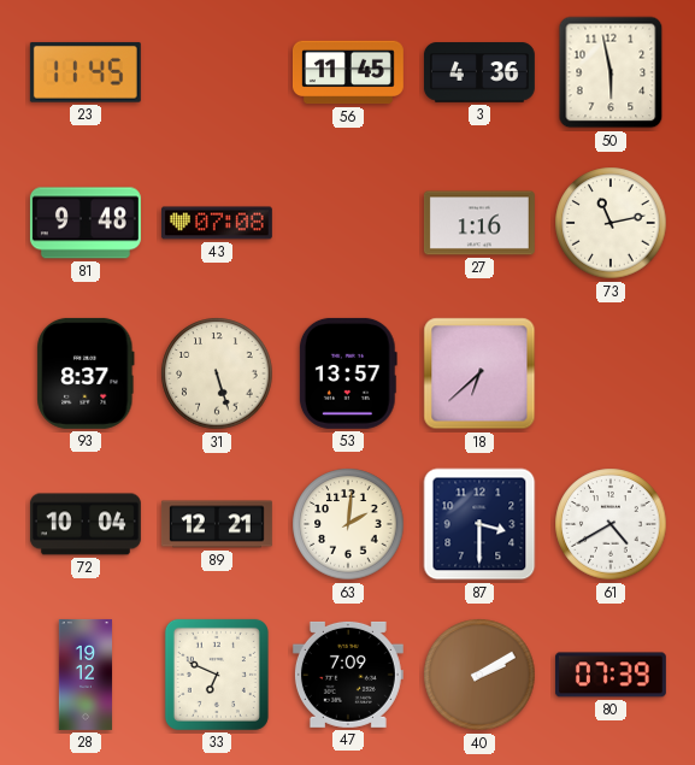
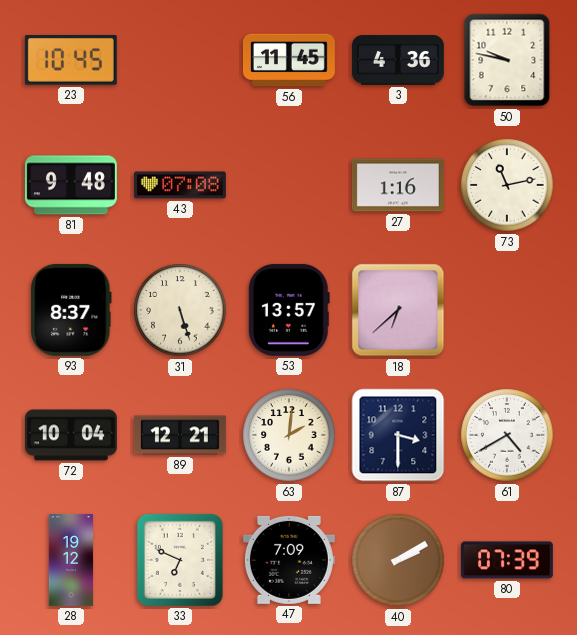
23: 11:45 -> 10:45 (71, 60)
50: 5:58 -> 9:47 (507, 60)
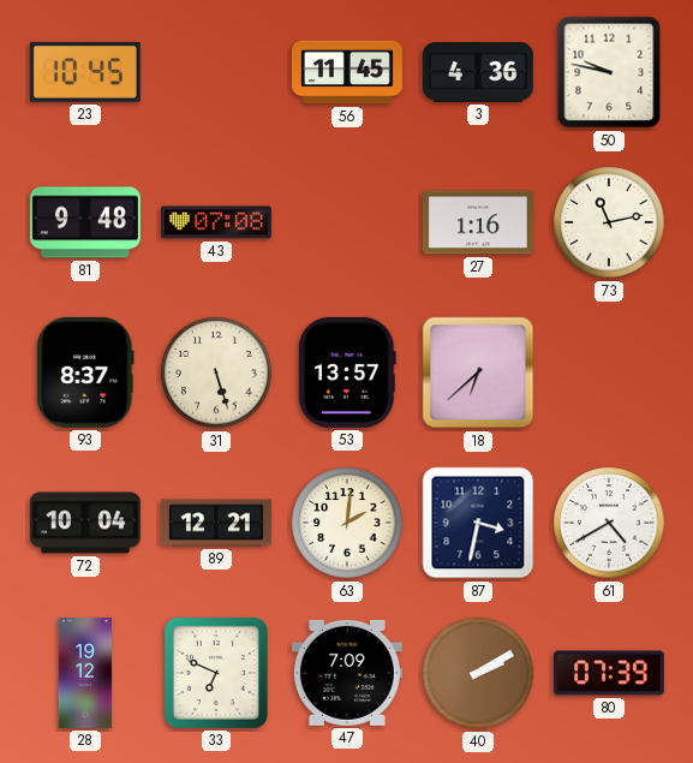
87: 3:30 -> 3:32 (478, 523)
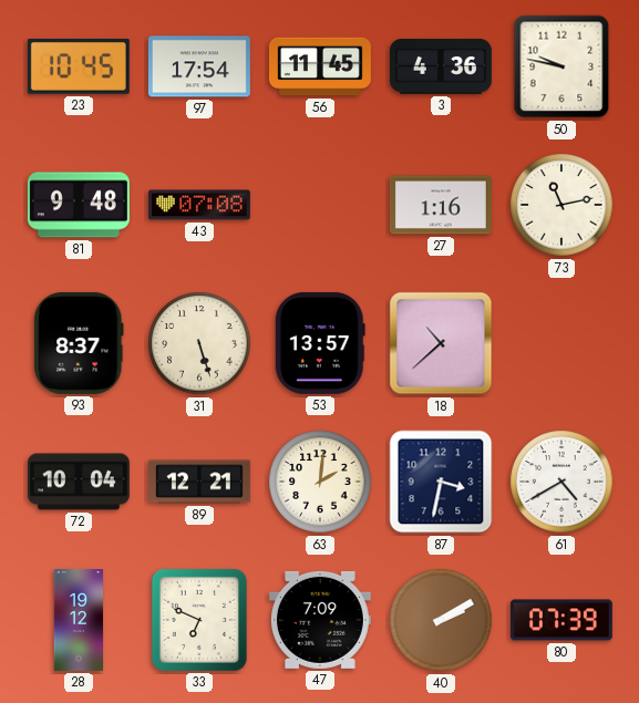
97: none -> 17:54 (199, 66)
18: 6:38 -> 10:38 (441, 343)
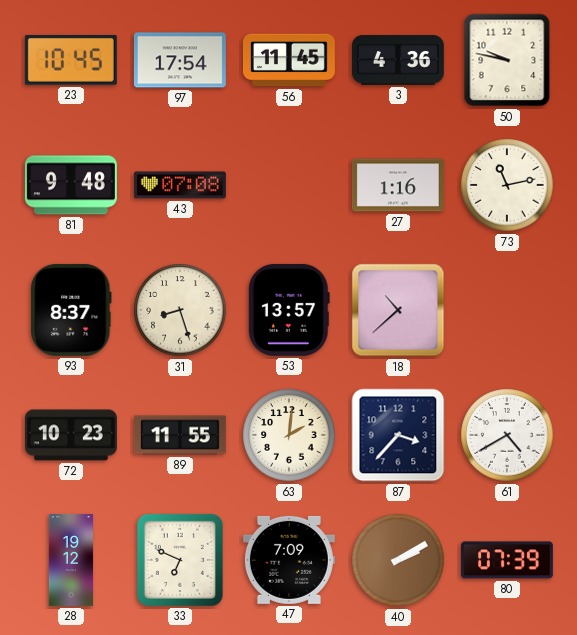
31: 5:27 -> 8:27 (180, 310)
72: 10:04 -> 10:23 (71, 435)
89: 12:21 -> 11:55 (180, 435)
87: 3:32 -> 3:37 (398, 435)
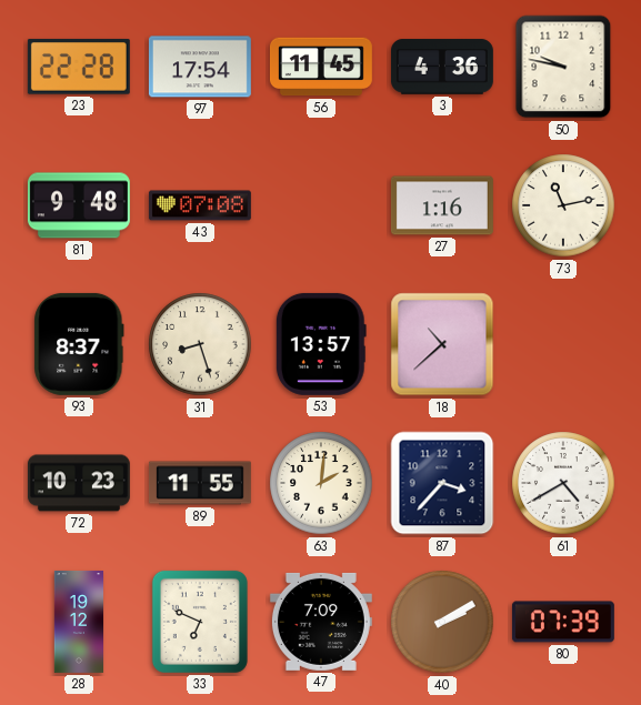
23: 10:45 -> 22:28 (79, 67)
